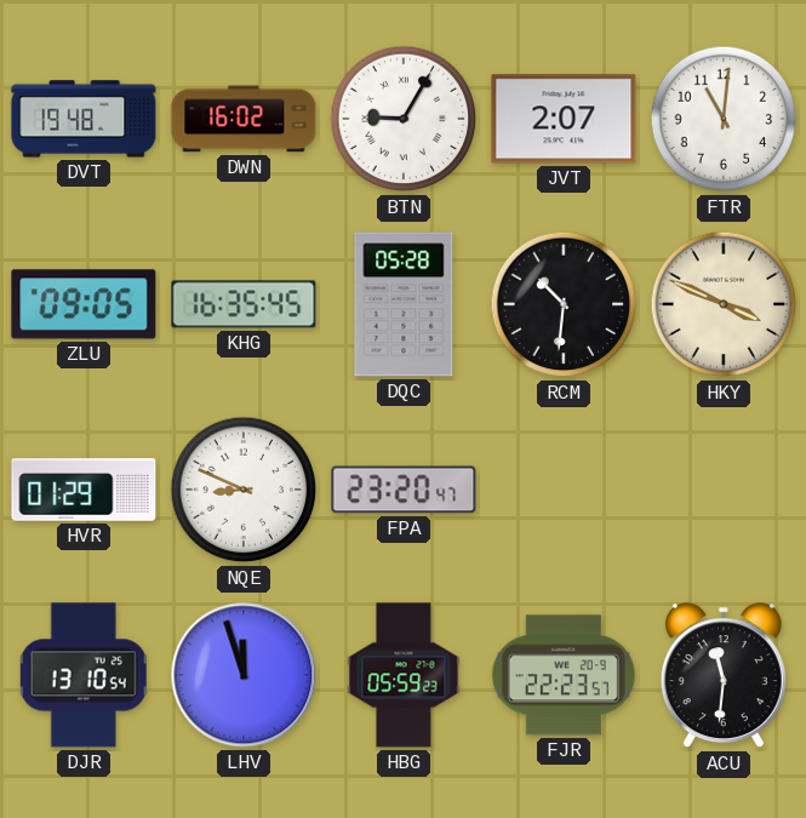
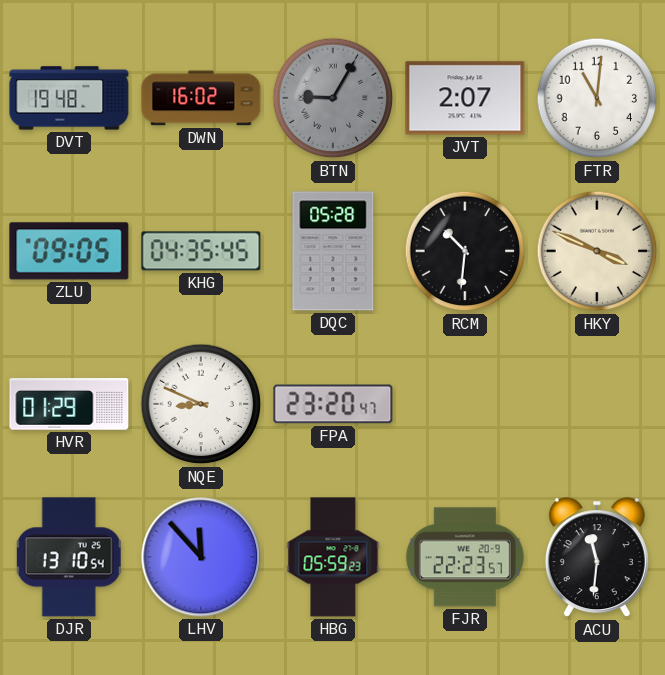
BTN dial: white -> grey (333, 98)
KHG: 16:35 -> 04:35 (201, 251)
LHV: 11:57 -> 11:53 (201, 557)
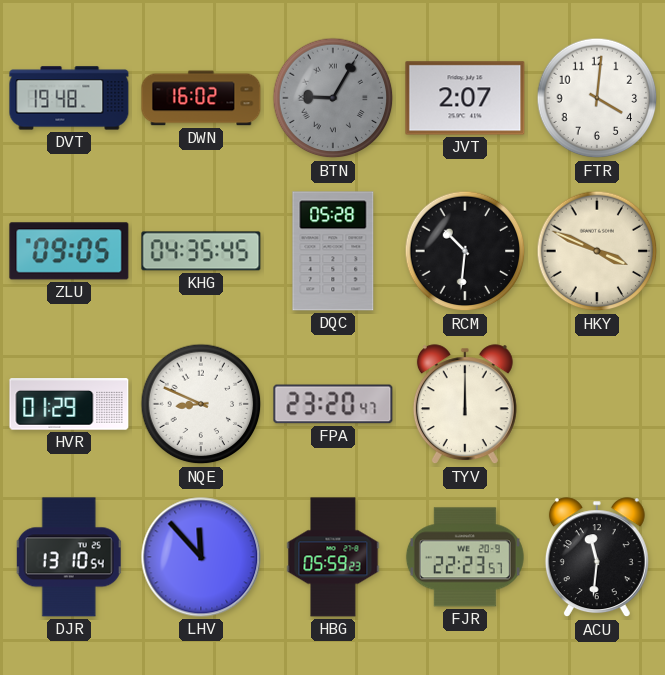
FTR: 11:01 -> 4:01 (597, 98)
TYV: none -> 12:00 (465, 405)
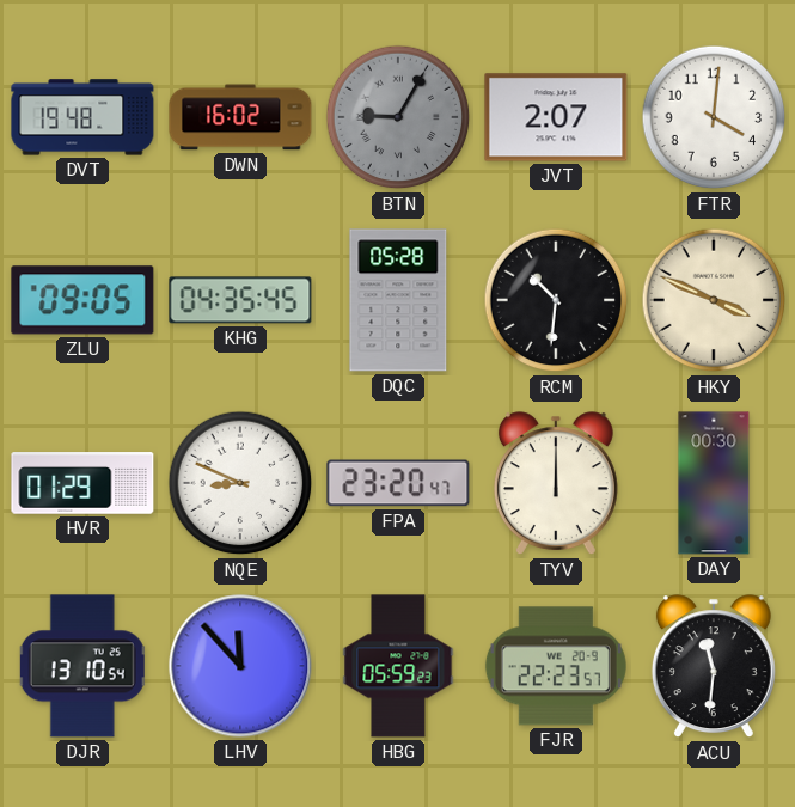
DAY: none -> 00:30 (714, 483)
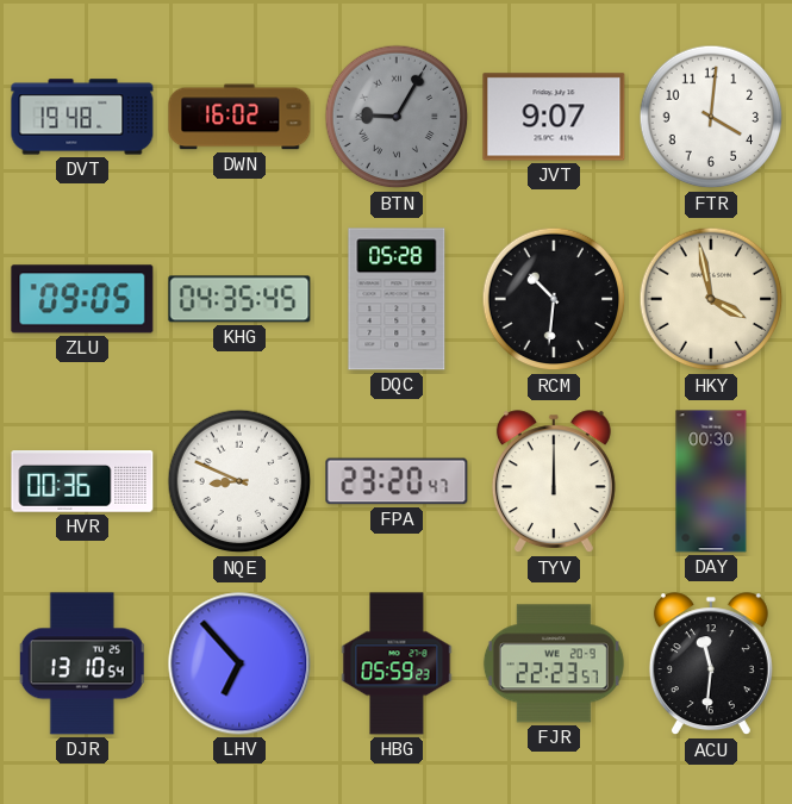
JVT: 2:07 -> 9:07 (554, 117)
HKY: 3:49 -> 3:58 (711, 299)
HVR: 01:29 -> 00:36 (82, 481)
LHV: 11:53 -> 6:53 (239, 663)
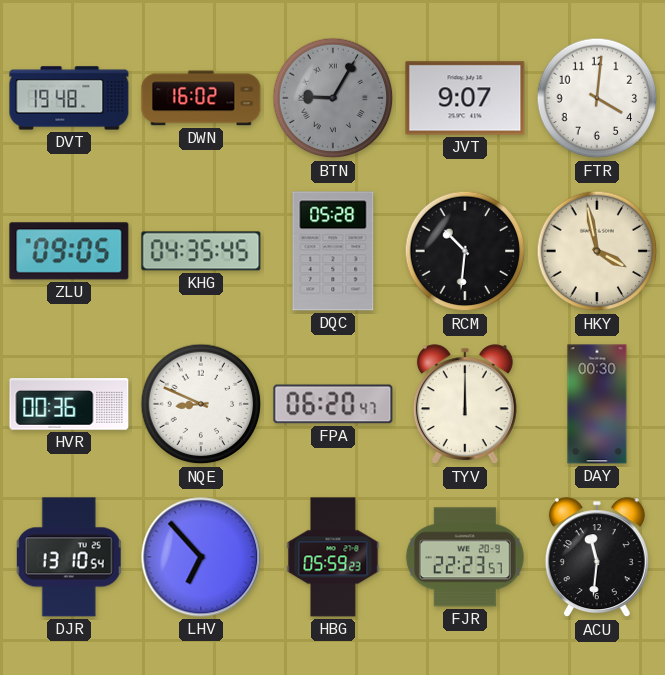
FPA: 23:20 -> 06:20 (333, 404)
